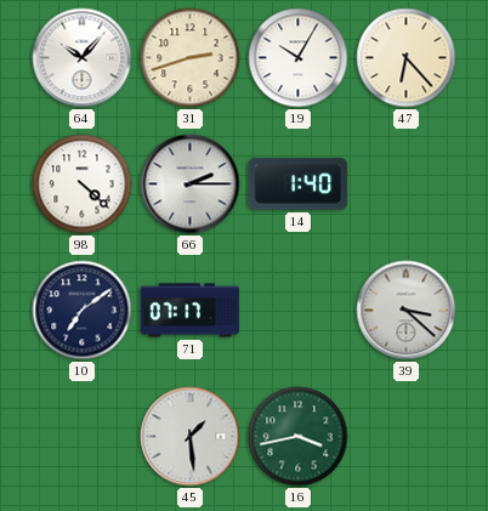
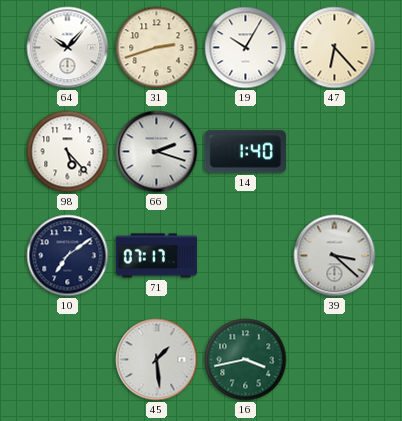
98: 4:22 -> 5:23 (68, 152)
66: 2:15 -> 2:18 (157, 152)
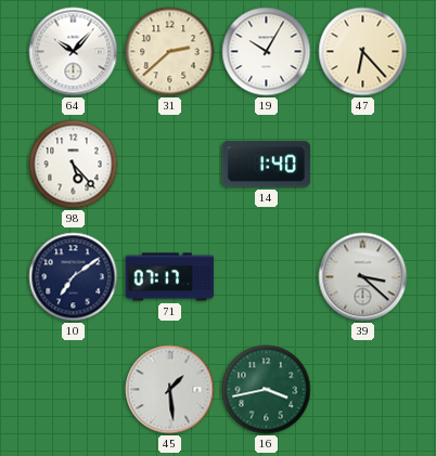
31: 2:42 -> 2:38 (170, 52)
66: 2:18 -> none (157, 152)
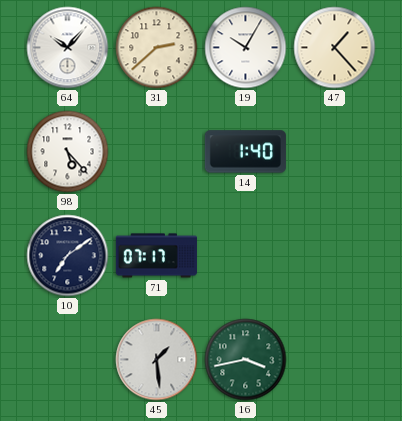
47: 6:23 -> 1:23 (335, 48)
39: 3:22 -> none (363, 277)
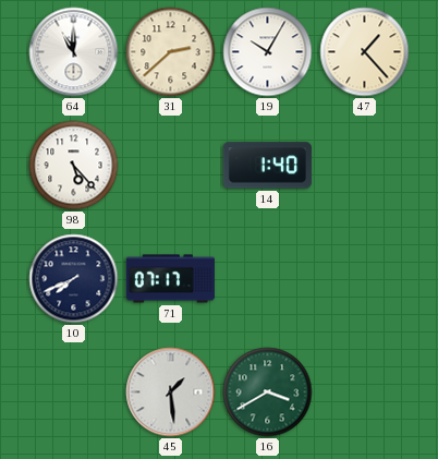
64: 10:07 -> 11:00 (74, 52)
10: 7:09 -> 7:41 (74, 279)
16: 3:43 -> 3:40 (268, 392)
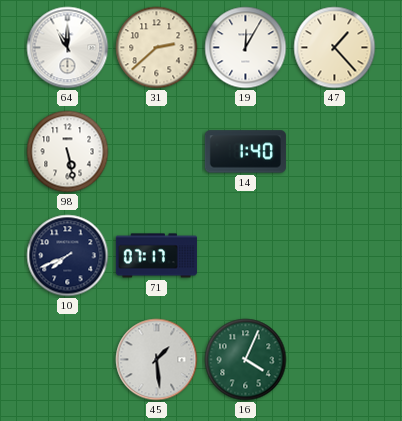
19: 10:05 -> 12:05 (246, 48)
98: 5:23 -> 5:28 (68, 152)
16: 3:40 -> 4:04 (246, 360)
